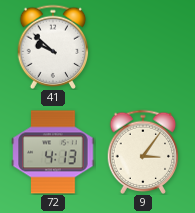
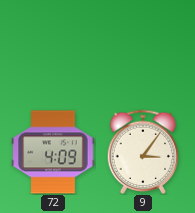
41: 9:52 -> none (53, 46)
72: 4:13 -> 4:09 (53, 152)
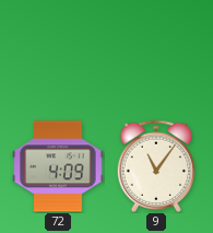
9: 3:06 -> 11:06 (156, 165)
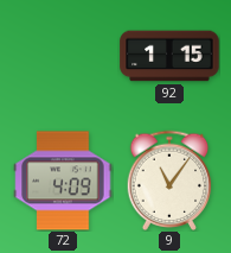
92: none -> 1:15 (169, 56)
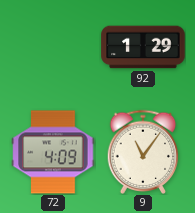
92: 1:15 -> 1:29 (143, 47)
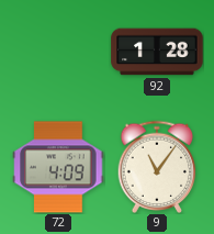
92: 1:29 -> 1:28 (157, 52)
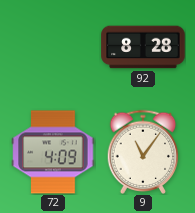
92: 1:28 -> 8:28 (143, 47)
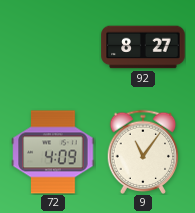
92: 8:28 -> 8:27 (143, 47)
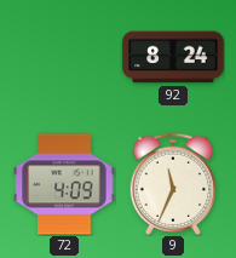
92: 8:27 -> 8:24 (173, 57)
9: 11:06 -> 11:34 (173, 183)
